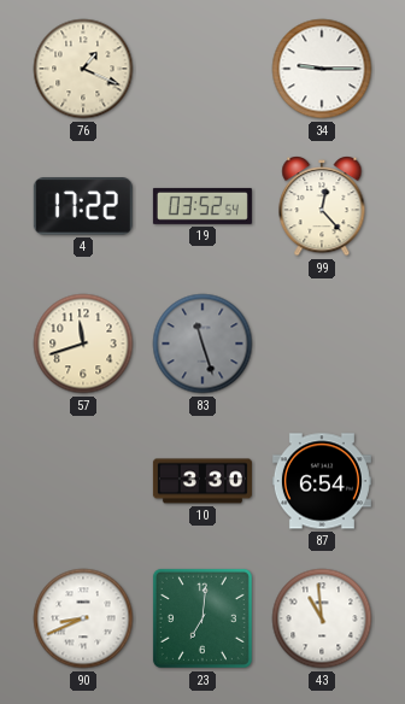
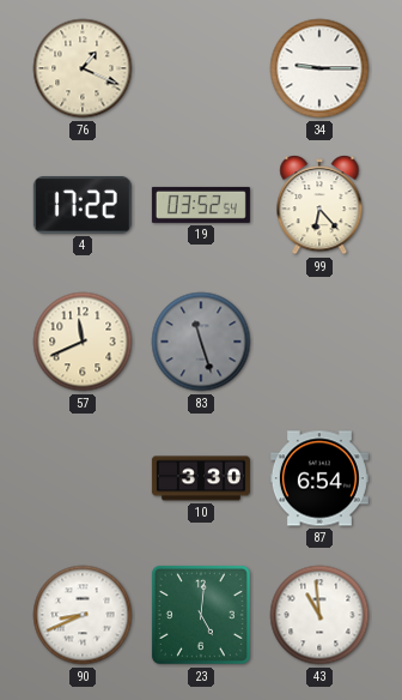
99: 12:23 -> 6:23 (319, 206)
57: 11:42 -> 11:41 (83, 342)
23: 7:01 -> 5:01 (201, 615)
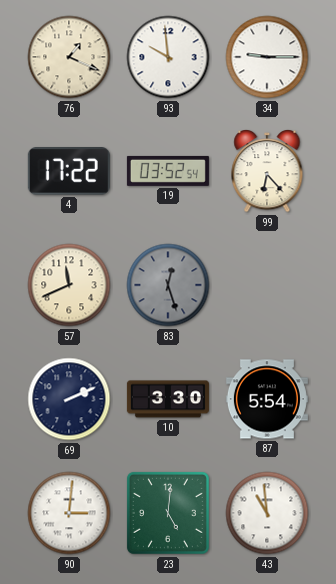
93: none -> 9:59 (168, 57)
83: 11:27 -> 12:27 (168, 285)
69: none -> 2:11 (69, 399)
87: 6:54 -> 5:54 (267, 399)
90: 8:41 -> 3:01 (69, 513)
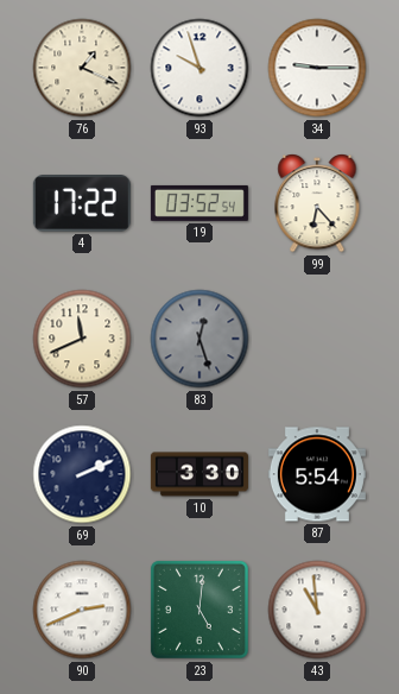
93: 9:59 -> 9:57 (199, 68)
90: 3:01 -> 2:41 (82, 610)
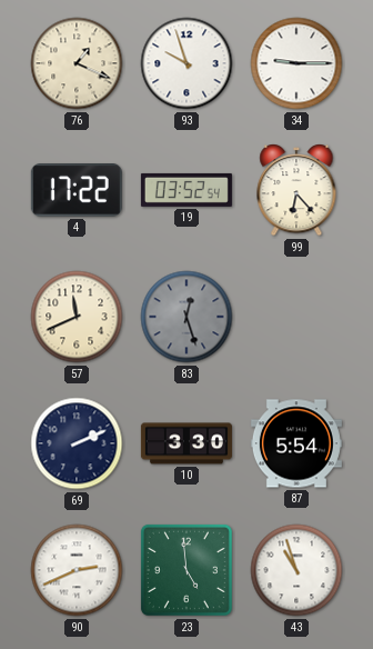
23: 5:01 -> 4:59 (186, 570)
43: 10:59 -> 10:57 (296, 570)
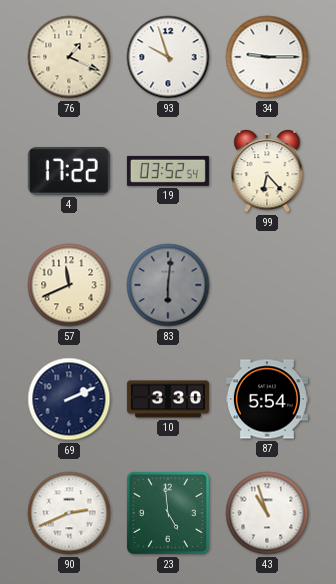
83: 12:27 -> 6:01 (168, 285)
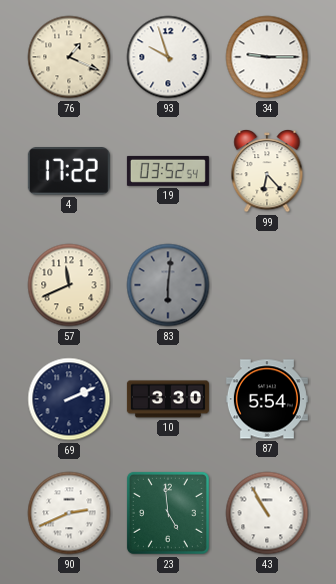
43: 10:57 -> 10:55 (267, 513)
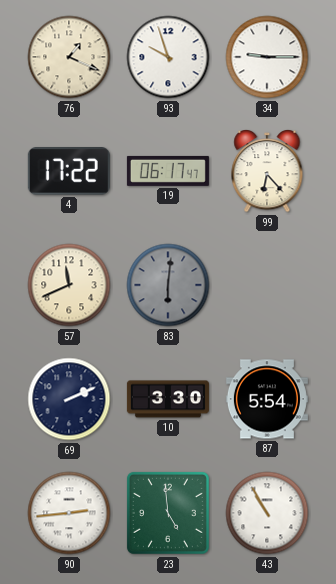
19: 03:52 -> 06:17 (168, 171)
90: 2:41 -> 2:44 (69, 513)
